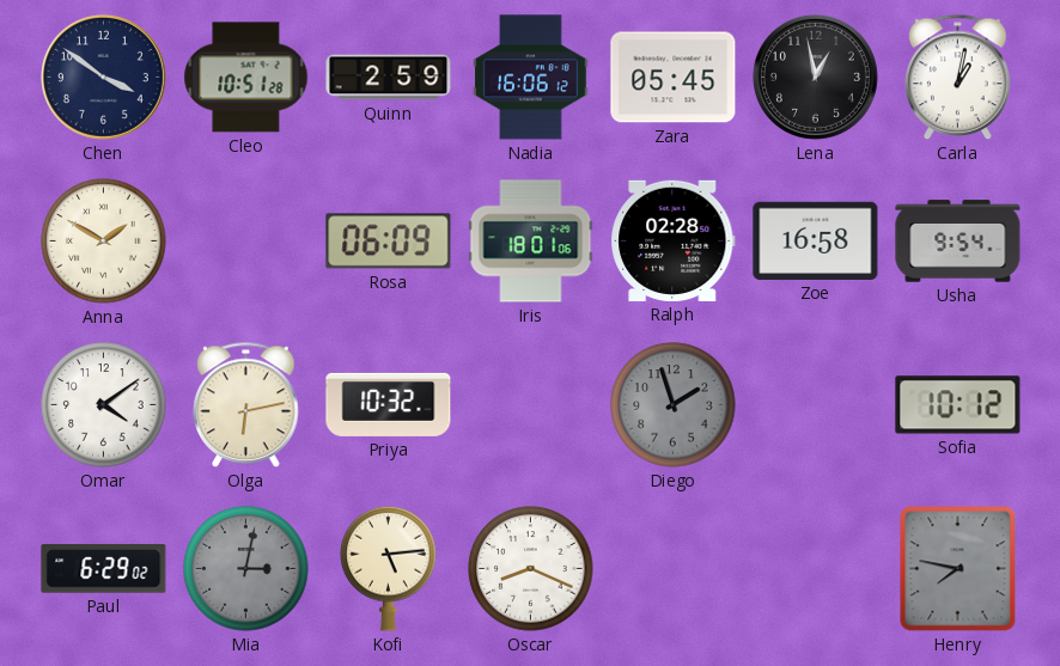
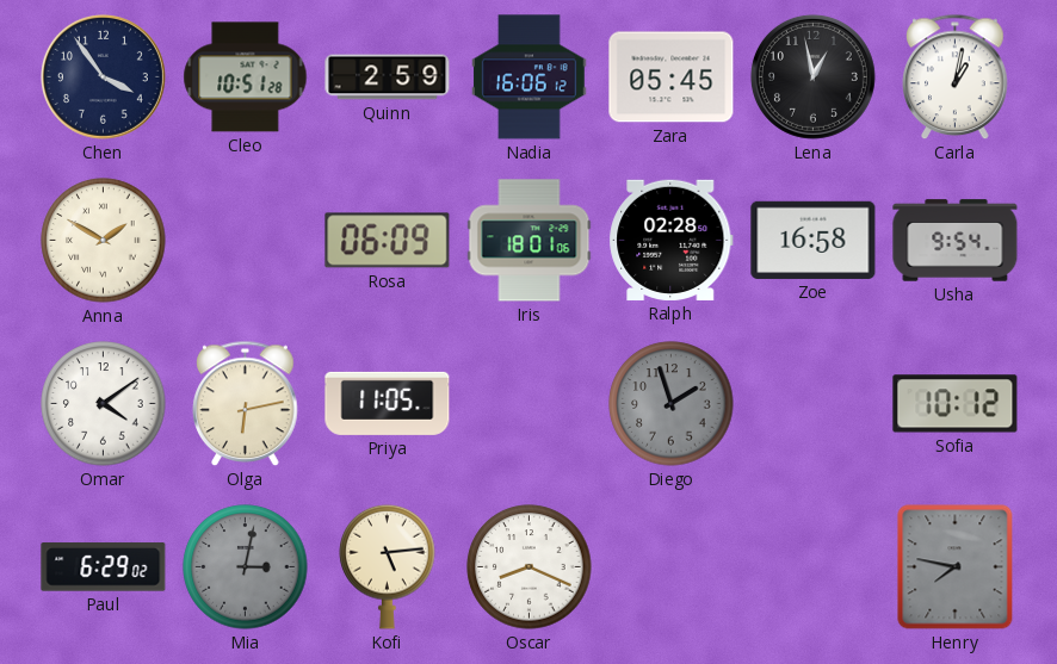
Chen: 3:51 -> 3:54 (103, 76)
Priya: 10:32 -> 11:05 (388, 403)
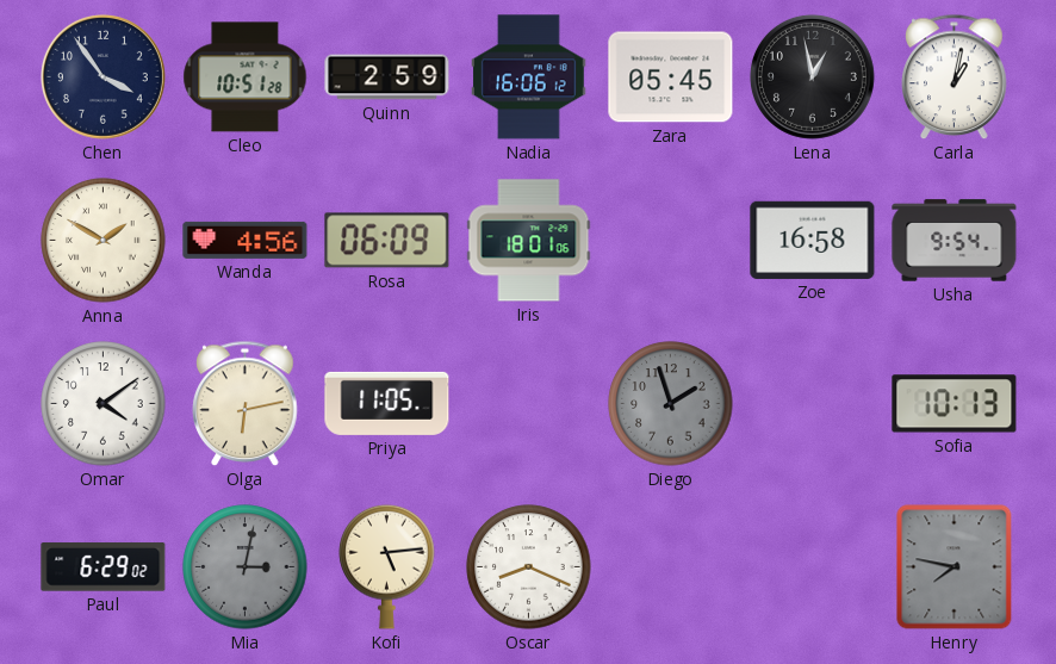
Wanda: none -> 4:56 (246, 240)
Ralph: 02:28 -> none (672, 240)
Sofia: 10:12 -> 10:13 (955, 404)
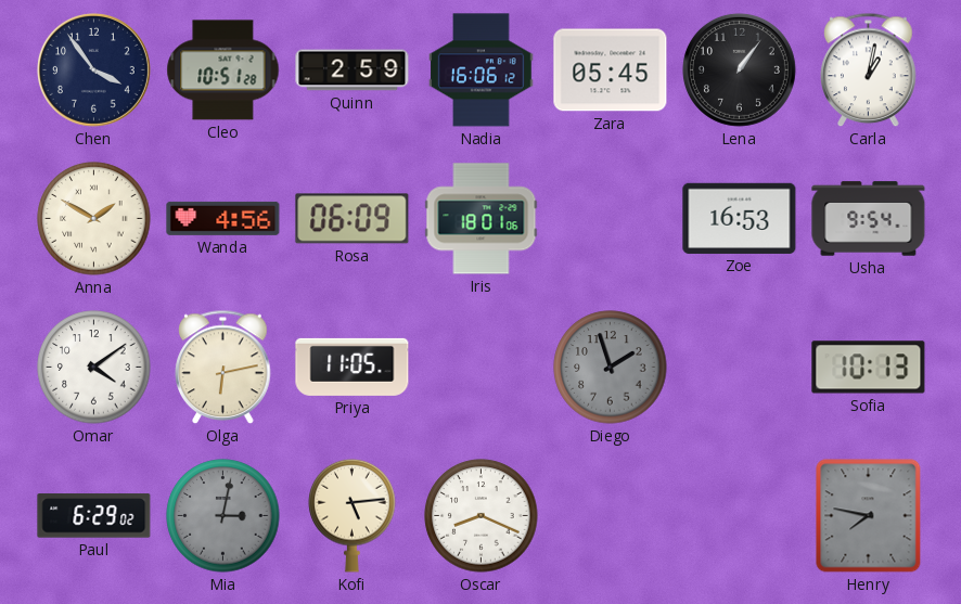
Lena: 12:58 -> 1:06 (739, 69)
Zoe: 16:58 -> 16:53 (740, 218)
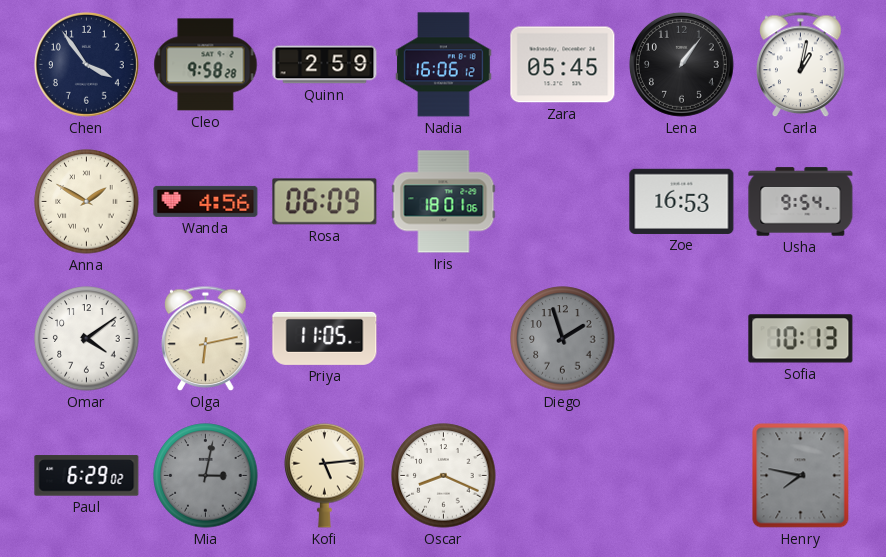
Cleo: 10:51 -> 9:58 (206, 65)
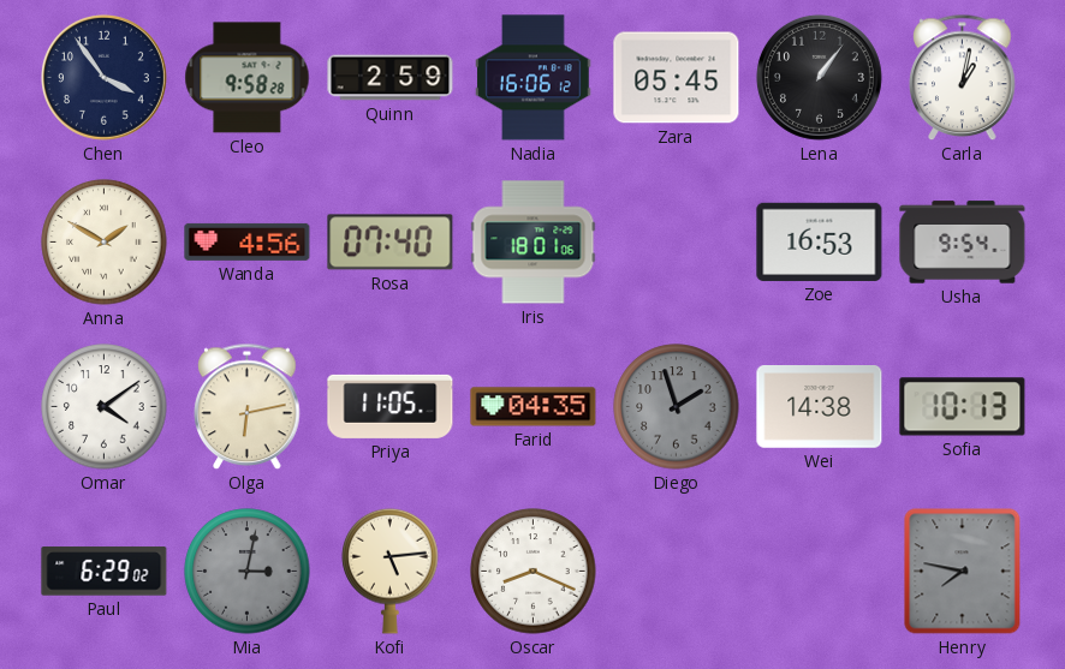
Rosa: 06:09 -> 07:40 (391, 243)
Farid: none -> 04:35 (534, 407)
Wei: none -> 14:38 (820, 407)
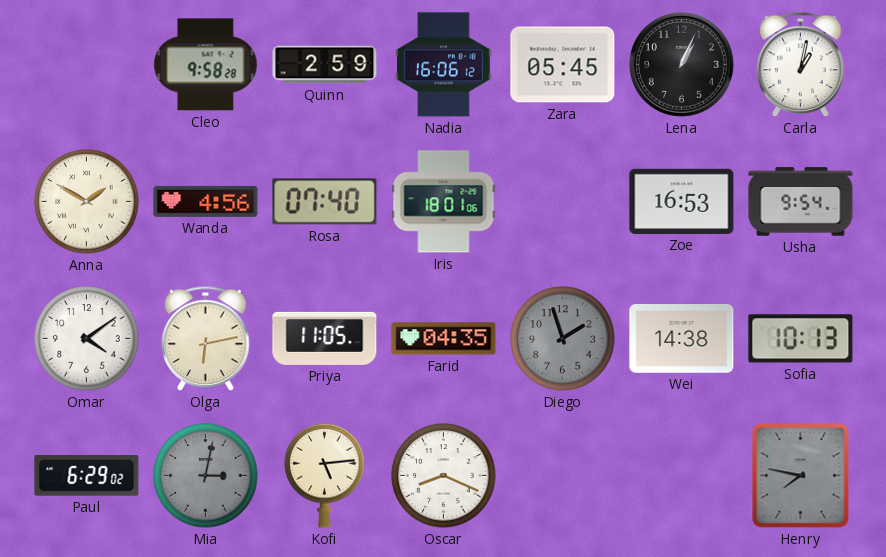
Chen: 3:54 -> none (103, 77)
Lena: 1:06 -> 1:04 (681, 64)
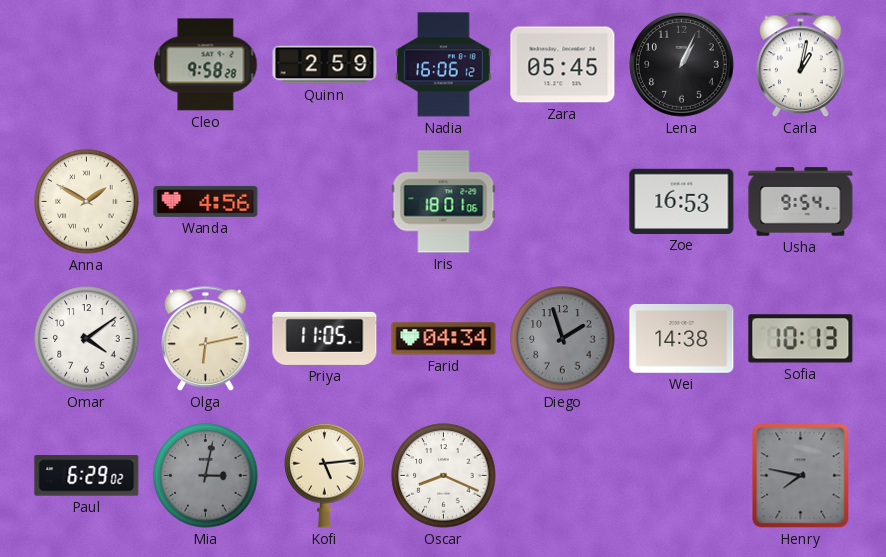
Rosa: 07:40 -> none (325, 202)
Farid: 04:35 -> 04:34 (444, 339)
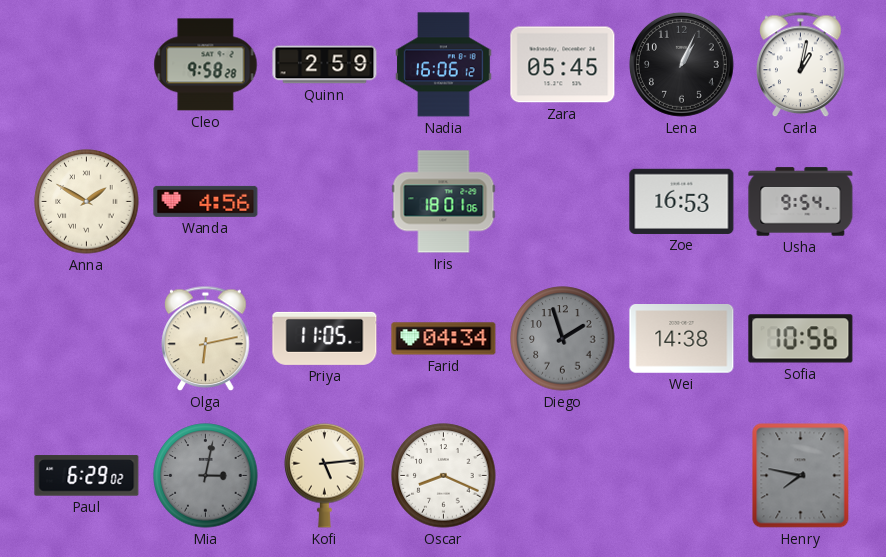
Omar: 4:09 -> none (87, 339)
Sofia: 10:13 -> 10:56 (801, 339)
